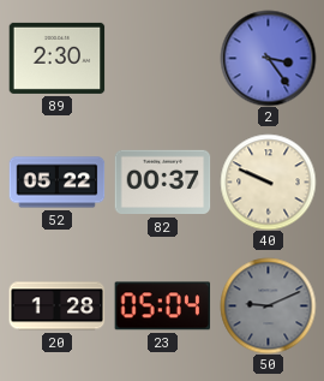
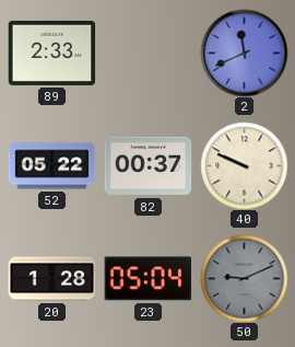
89: 2:30 -> 2:33 (51, 53)
2: 3:24 -> 11:41 (244, 53)
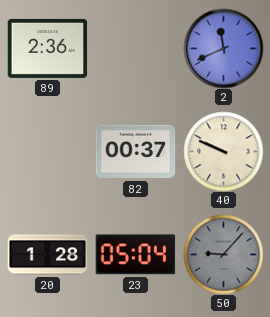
89: 2:33 -> 2:36 (47, 48)
52: 05:22 -> none (51, 166)
50: 9:11 -> 9:07 (223, 254)
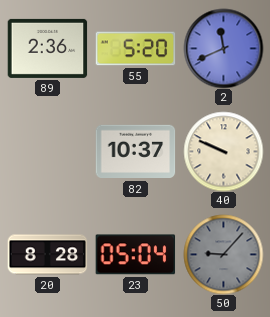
55: none -> 5:20 (135, 49)
82: 00:37 -> 10:37 (135, 152)
20: 1:28 -> 8:28 (47, 255)
